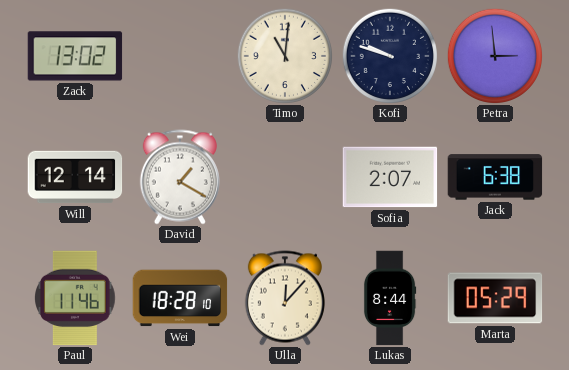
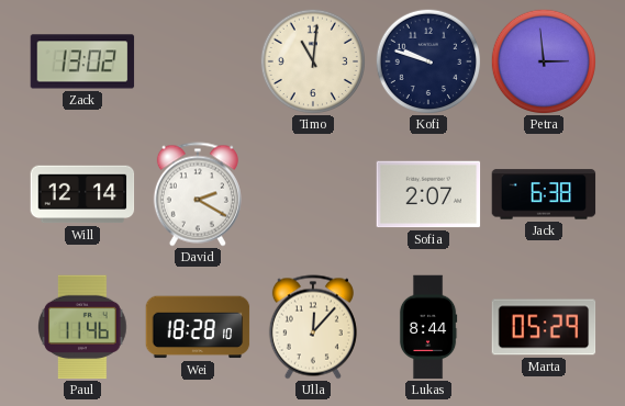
David: 1:20 -> 2:20 (198, 194)
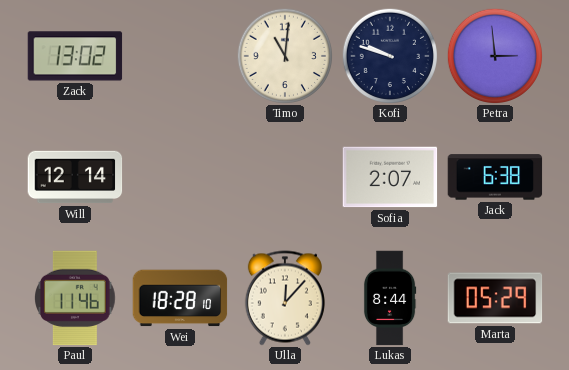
David: 2:20 -> none (198, 194)
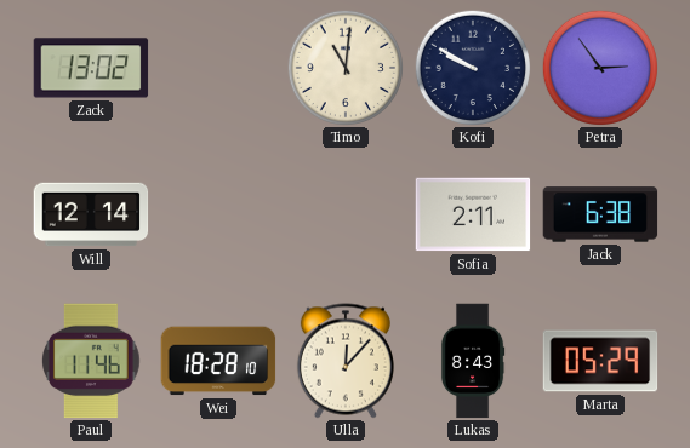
Kofi: 9:48 -> 9:50 (472, 67)
Petra: 2:59 -> 2:54 (599, 67)
Sofia: 2:07 -> 2:11 (473, 214)
Lukas: 8:44 -> 8:43 (473, 361)
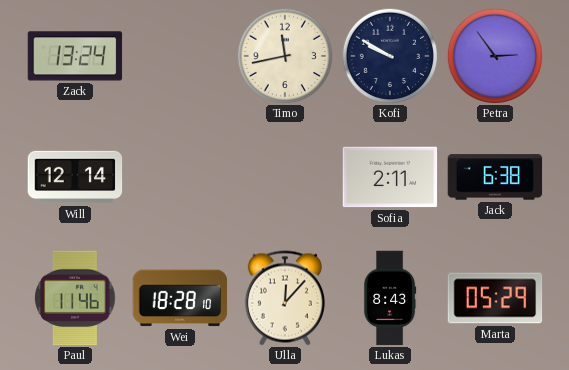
Zack: 13:02 -> 13:24 (75, 56)
Timo: 11:01 -> 11:43 (284, 55)
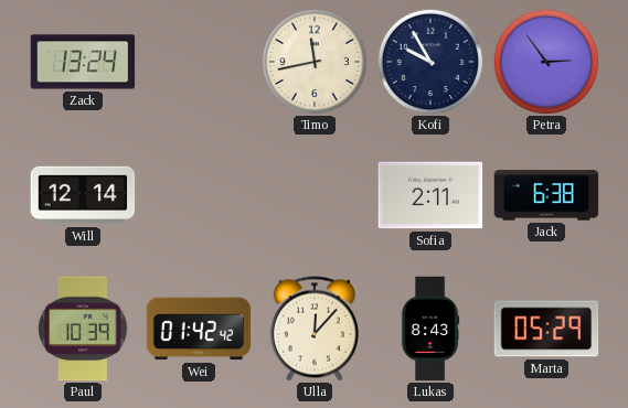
Kofi: 9:50 -> 9:55 (429, 61)
Paul: 11:46 -> 10:39 (84, 329)
Wei: 18:28 -> 01:42 (199, 329)
